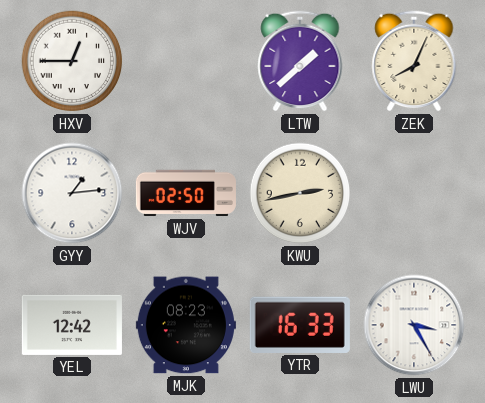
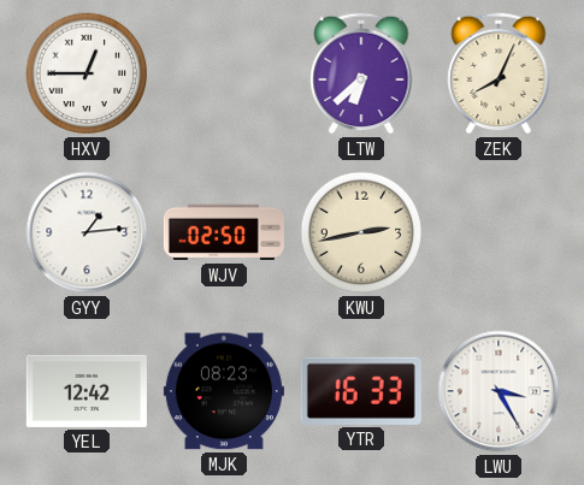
LTW: 1:38 -> 6:38 (361, 73)
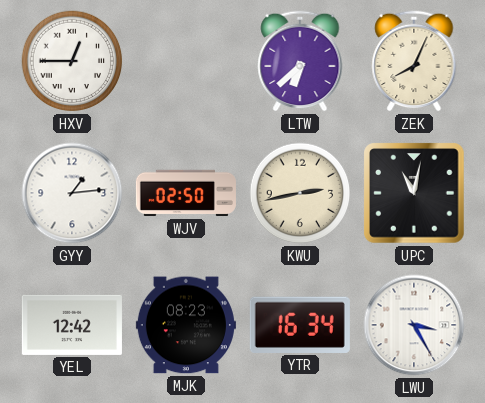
UPC: none -> 11:02 (414, 193)
YTR: 16:33 -> 16:34 (300, 325)
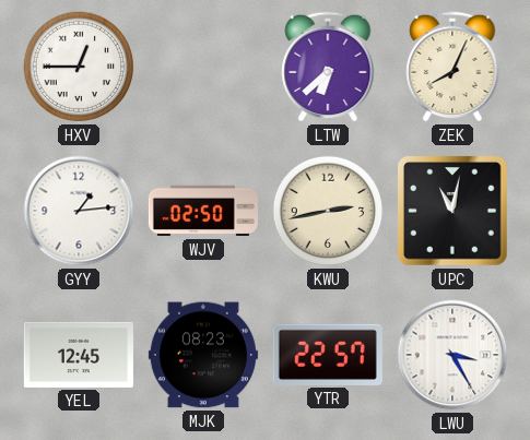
YEL: 12:42 -> 12:45 (79, 355)
YTR: 16:34 -> 22:57 (328, 355)
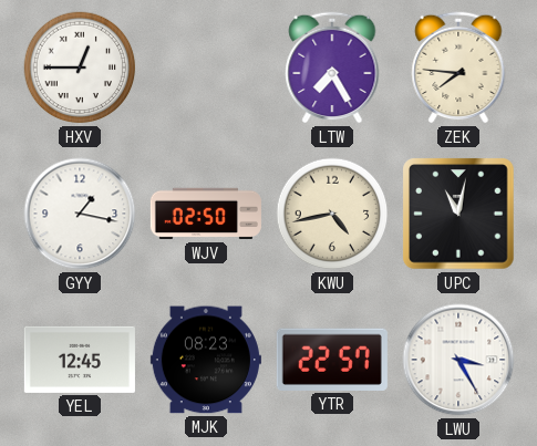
LTW: 6:38 -> 7:25 (332, 68)
ZEK: 8:04 -> 7:46 (458, 68)
GYY: 1:14 -> 1:17 (80, 214)
KWU: 2:43 -> 4:43 (332, 214)
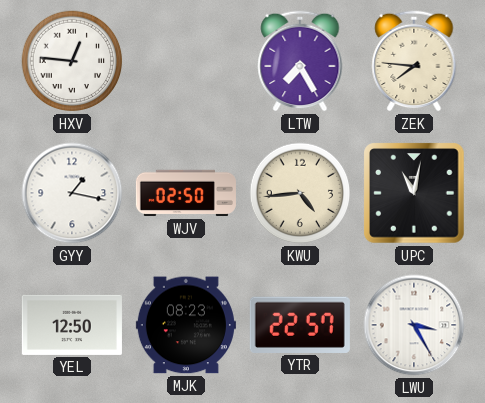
HXV: 12:45 -> 12:46 (72, 61)
KWU: 4:43 -> 4:44 (300, 193)
YEL: 12:45 -> 12:50 (72, 325)
